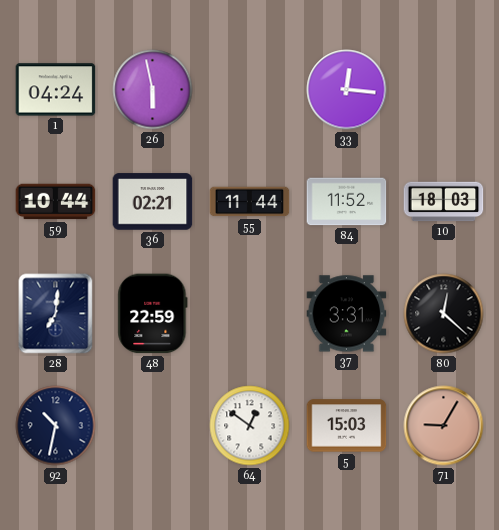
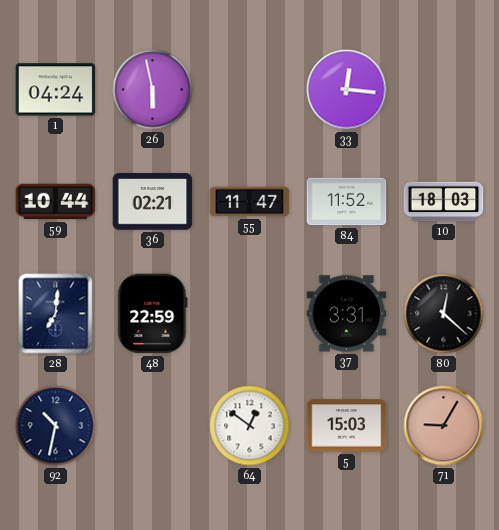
55: 11:44 -> 11:47 (250, 202)
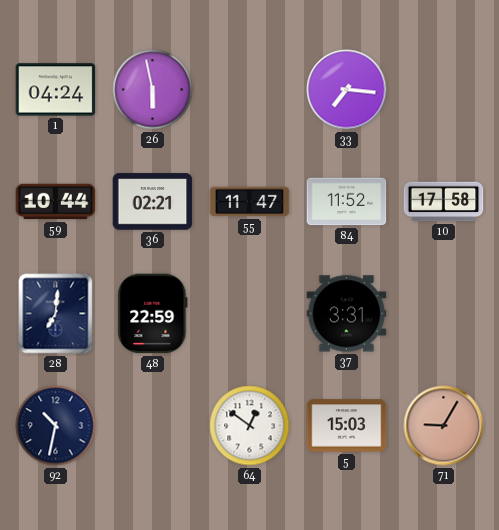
33: 12:16 -> 7:16 (347, 90)
10: 18:03 -> 17:58 (444, 202)
80: 12:22 -> none (444, 314)
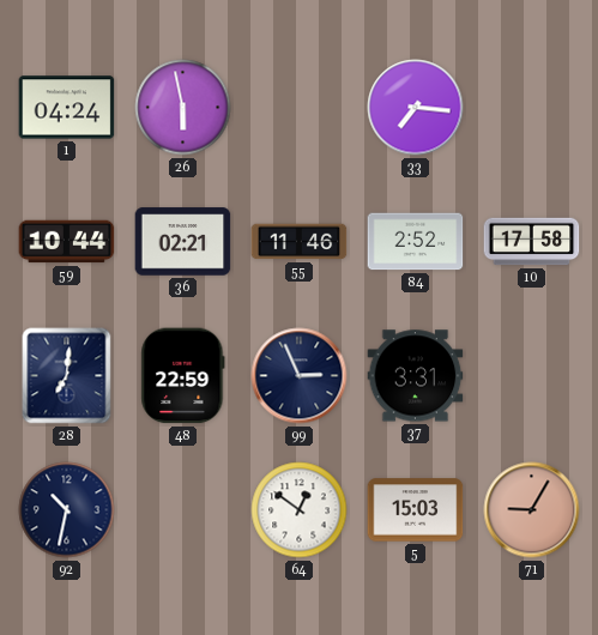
55: 11:47 -> 11:46 (300, 242)
84: 11:52 -> 2:52 (416, 242)
99: none -> 2:56 (300, 376)
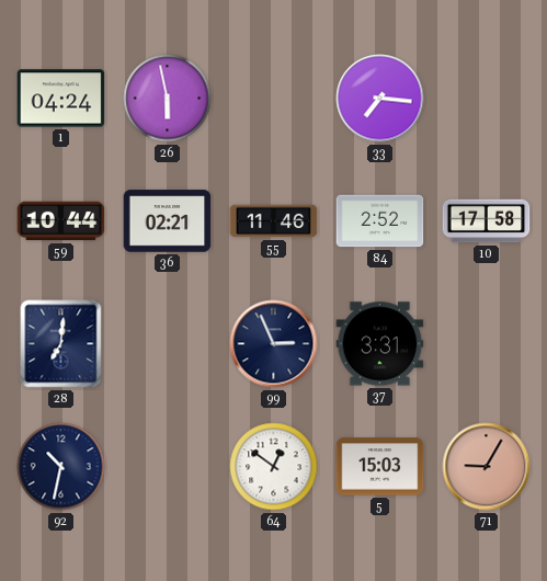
48: 22:59 -> none (183, 376)
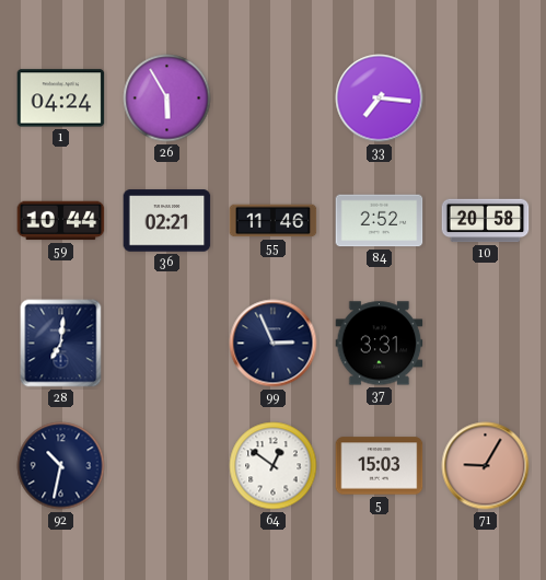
26: 5:58 -> 5:55 (167, 98)
10: 17:58 -> 20:58 (486, 221)
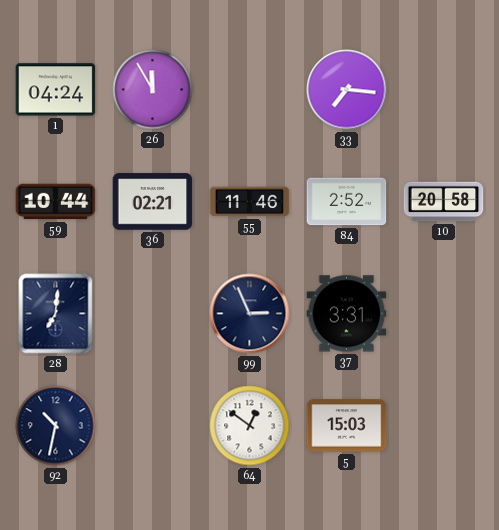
26: 5:55 -> 11:55 (153, 90)
71: 9:05 -> none (486, 466)
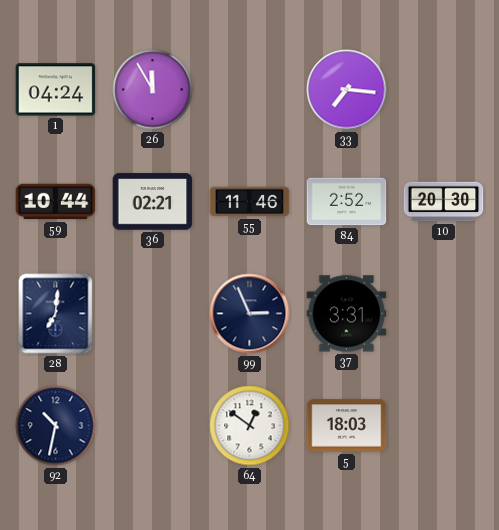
10: 20:58 -> 20:30 (444, 202)
5: 15:03 -> 18:03 (347, 426)
